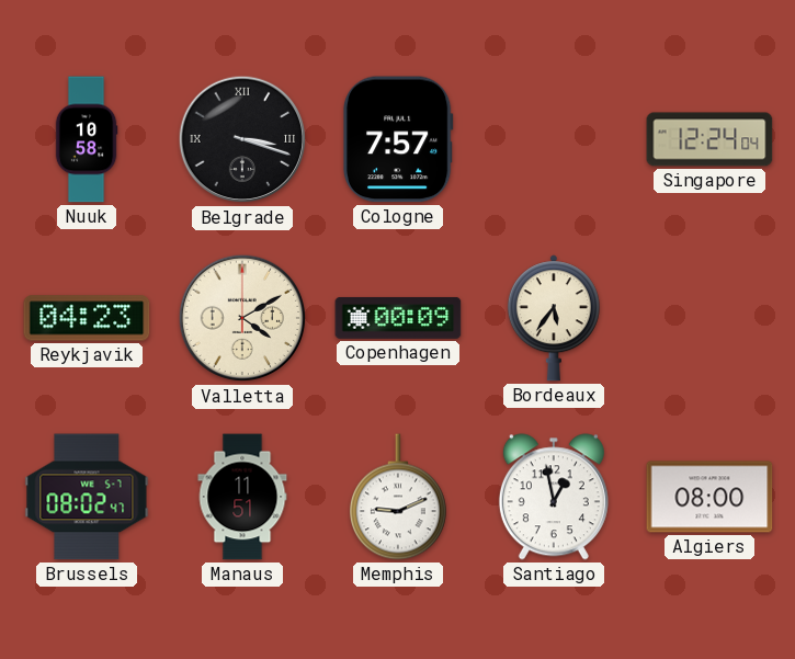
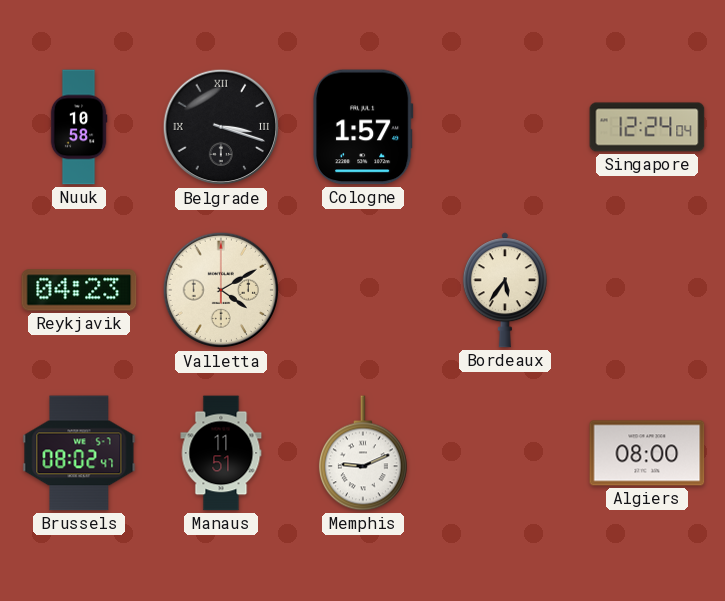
Cologne: 7:57 -> 1:57 (363, 127)
Copenhagen: 00:09 -> none (398, 318)
Santiago: 12:58 -> none (554, 497)
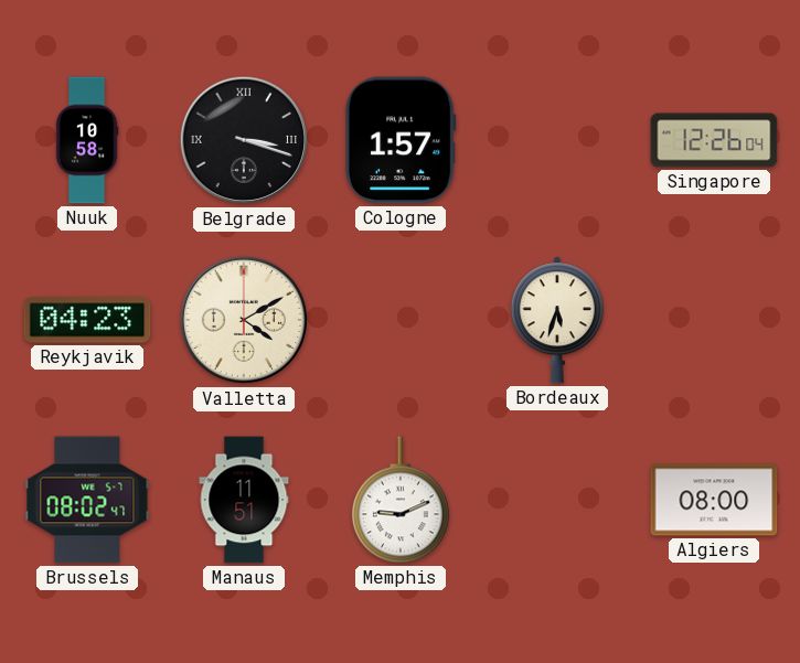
Singapore: 12:24 -> 12:26 (714, 140)
Bordeaux: 5:36 -> 5:33 (557, 320)
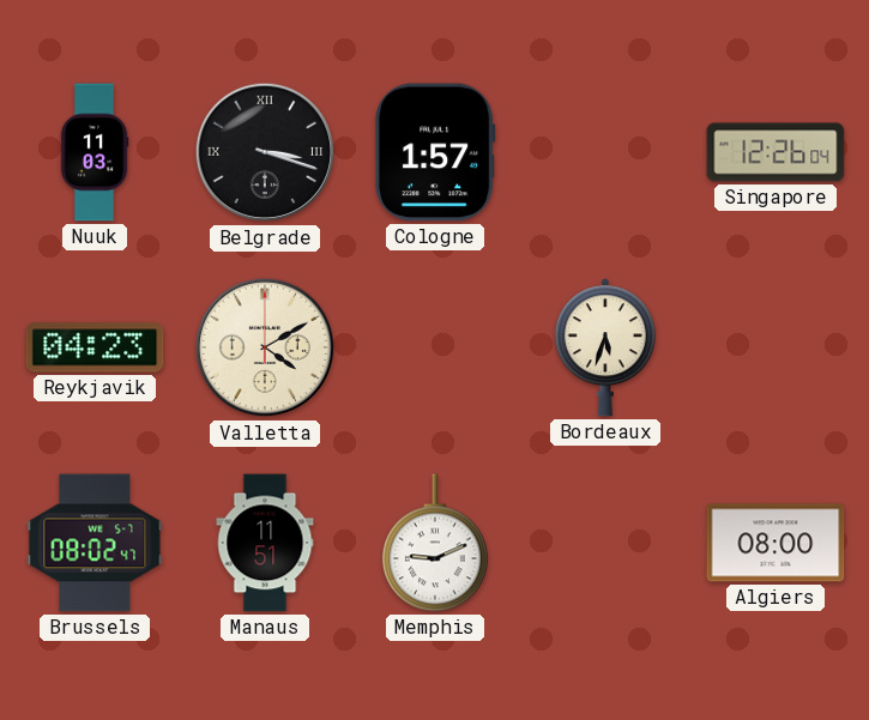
Nuuk: 10:58 -> 11:03 (95, 152)
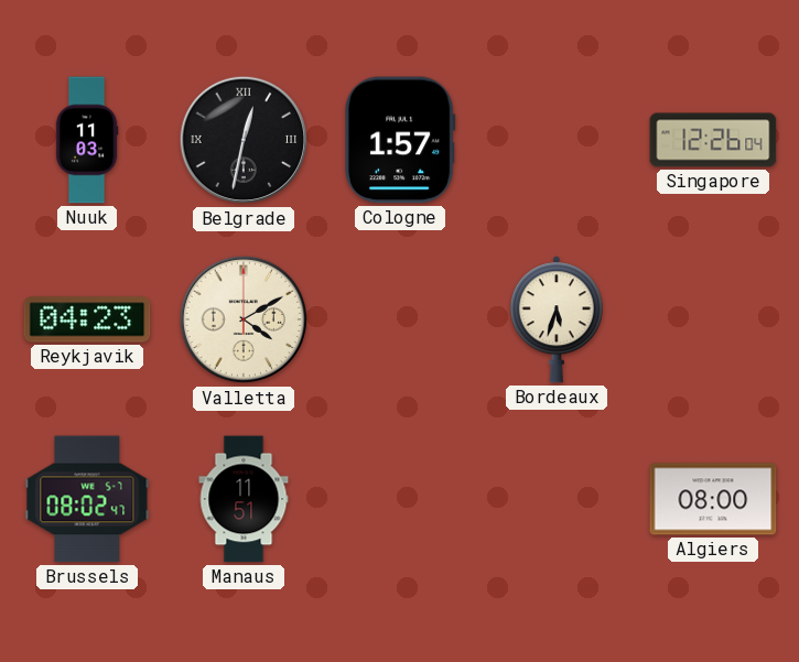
Belgrade: 3:18 -> 12:32 (244, 140)
Memphis: 9:11 -> none (435, 543)
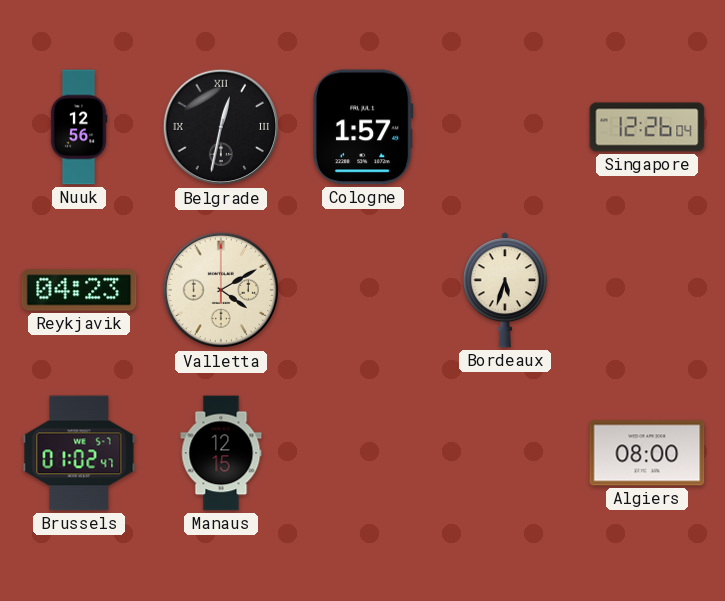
Nuuk: 11:03 -> 12:56 (79, 127)
Brussels: 08:02 -> 01:02 (79, 453)
Manaus: 11:51 -> 12:15 (221, 453)
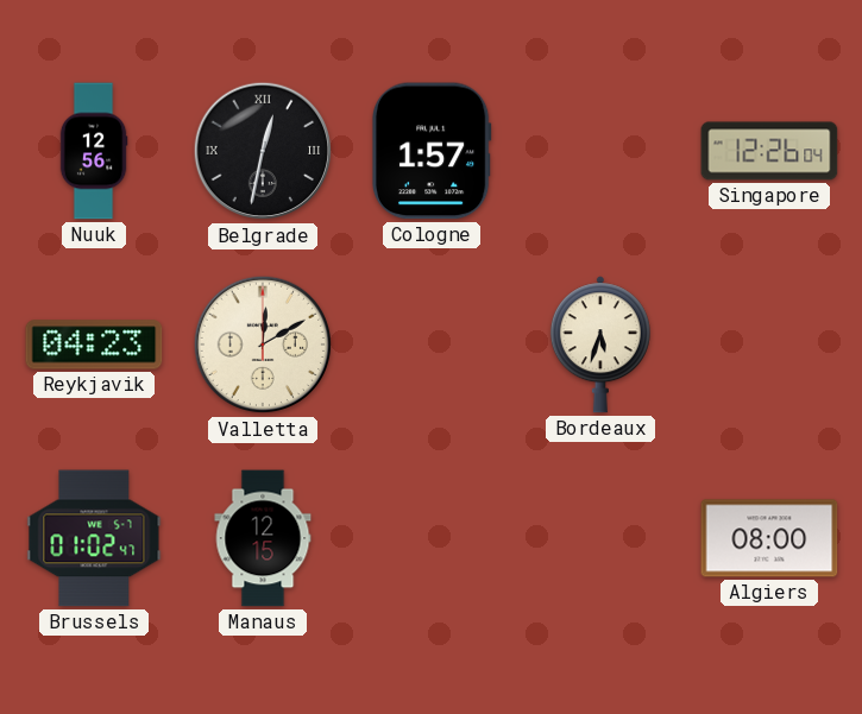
Valletta: 4:10 -> 12:10 (263, 345)
